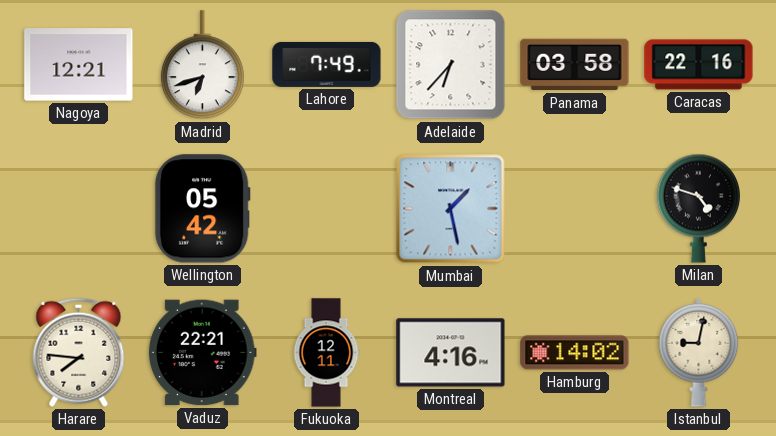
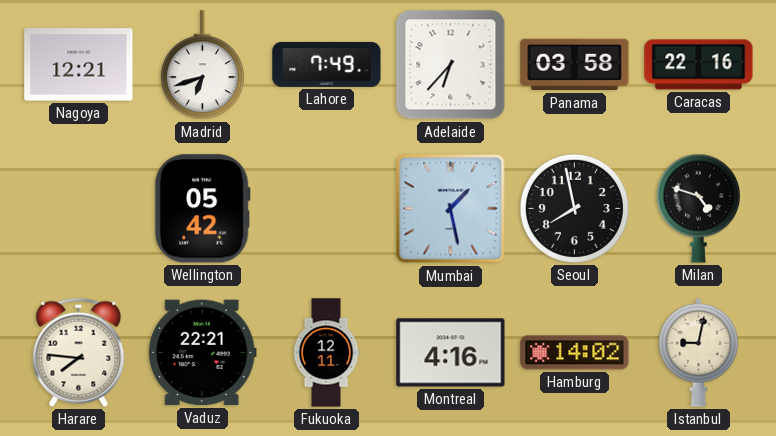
Seoul: none -> 7:58 (574, 208)
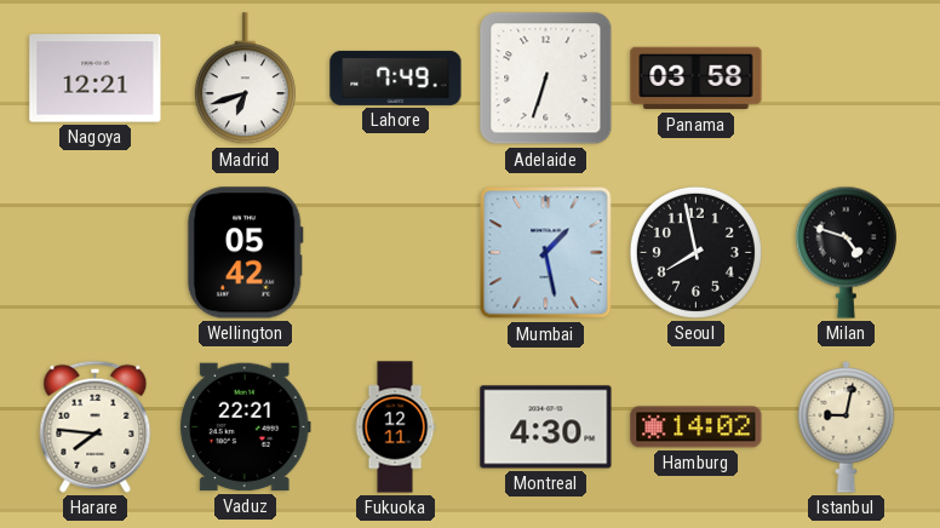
Adelaide: 6:37 -> 6:33 (546, 79)
Caracas: 22:16 -> none (699, 65)
Montreal: 4:16 -> 4:30 (546, 427)
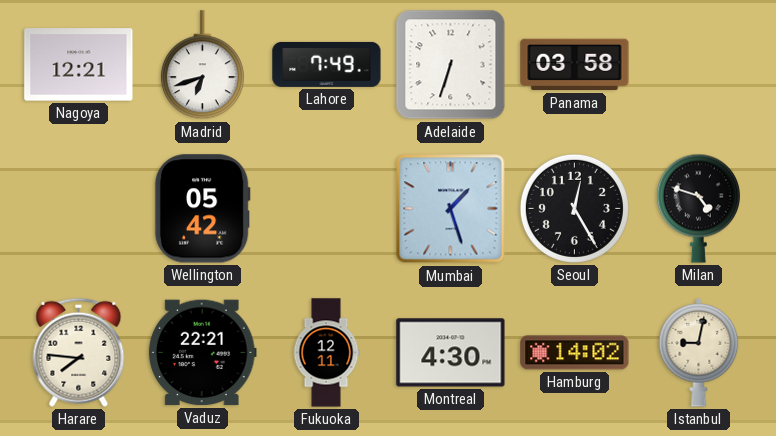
Mumbai: 1:28 -> 1:27 (451, 209)
Seoul: 7:58 -> 12:25 (574, 208)
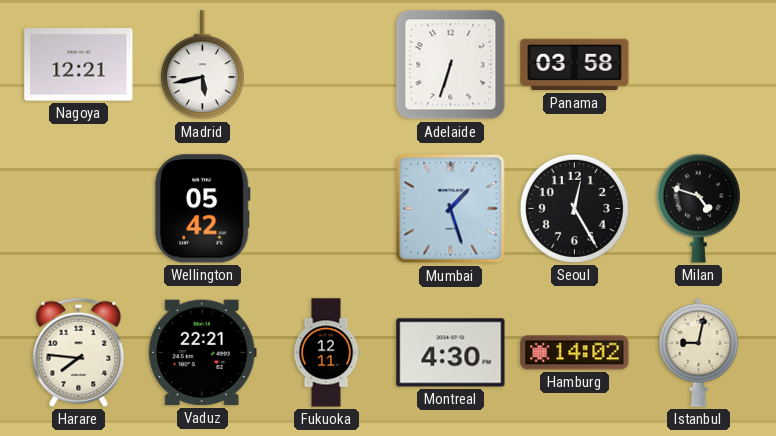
Madrid: 6:42 -> 5:43 (202, 65)
Lahore: 7:49 -> none (327, 64)
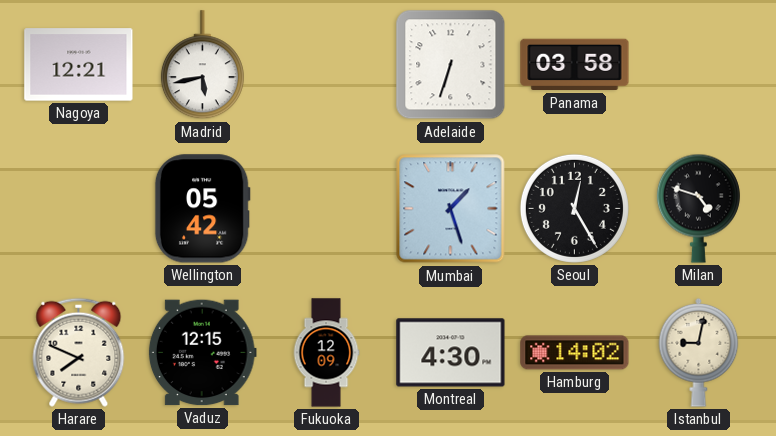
Harare: 7:46 -> 7:49 (79, 352)
Vaduz: 22:21 -> 12:15 (202, 353)
Fukuoka: 12:11 -> 12:09 (326, 353)
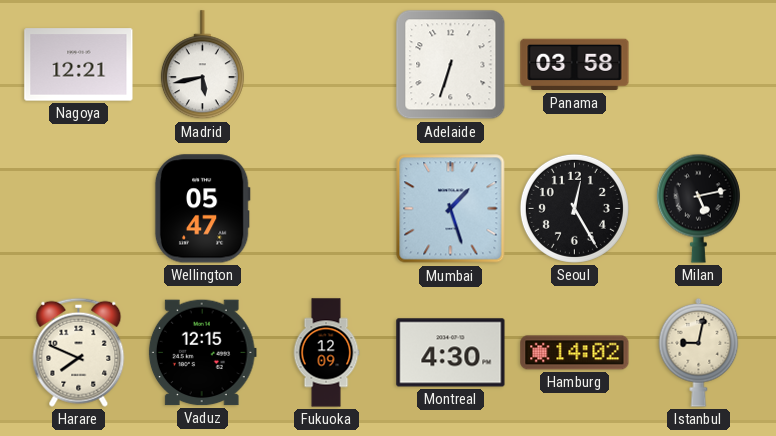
Wellington: 05:42 -> 05:47 (202, 209)
Milan: 4:48 -> 5:13 (698, 208)
